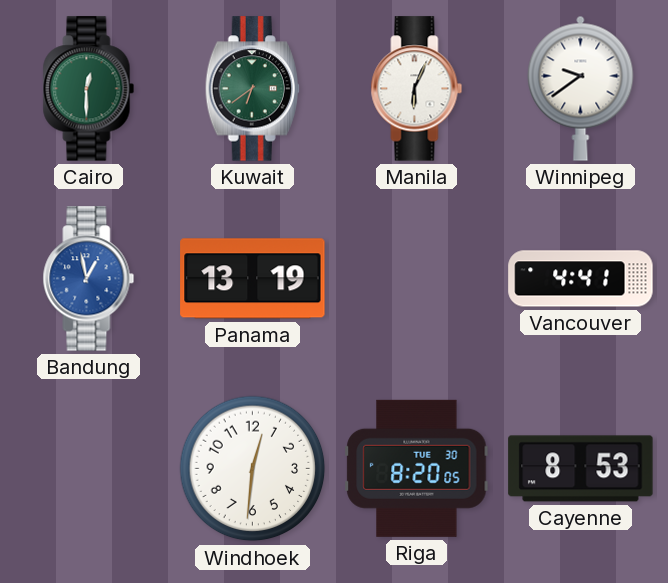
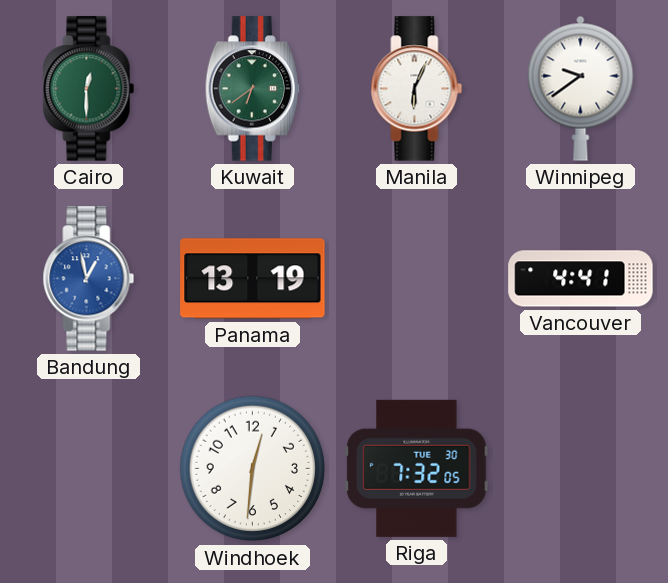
Riga: 8:20 -> 7:32 (417, 468)
Cayenne: 8:53 -> none (581, 469)
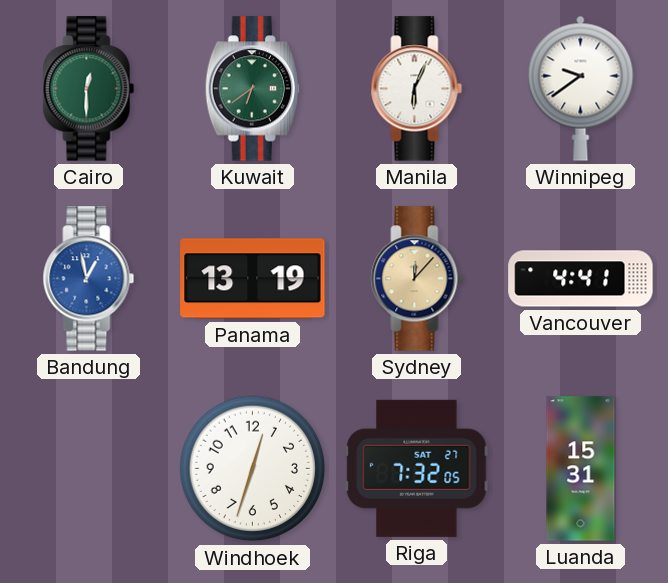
Sydney: none -> 12:07 (417, 279)
Windhoek: 12:31 -> 12:33 (253, 469)
Riga date: TUE 30 -> SAT 27 (417, 468)
Luanda: none -> 15:31 (581, 469)
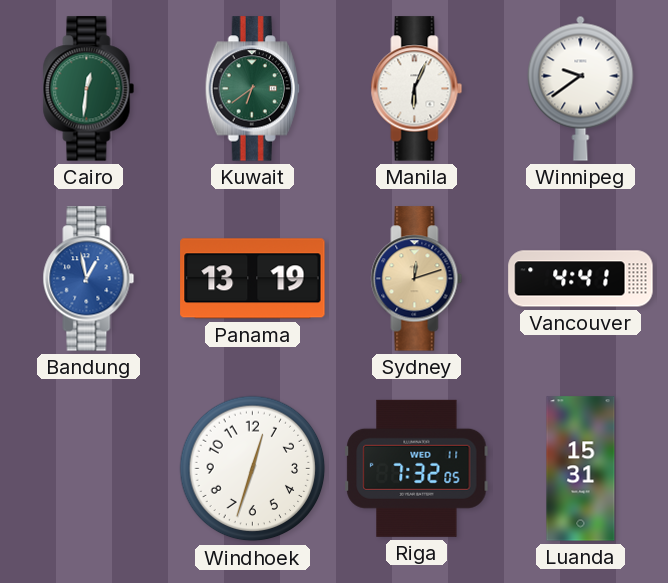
Cairo: 12:30 -> 12:31 (89, 89)
Sydney: 12:07 -> 12:12 (417, 279)
Riga date: SAT 27 -> WED 11 (417, 468)
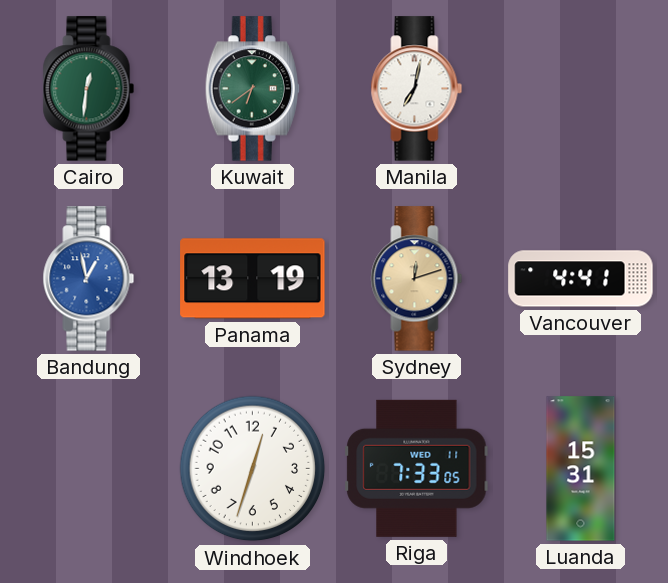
Manila: 6:04 -> 7:02 (417, 89)
Winnipeg: 9:39 -> none (581, 88)
Riga: 7:32 -> 7:33 (417, 468)
